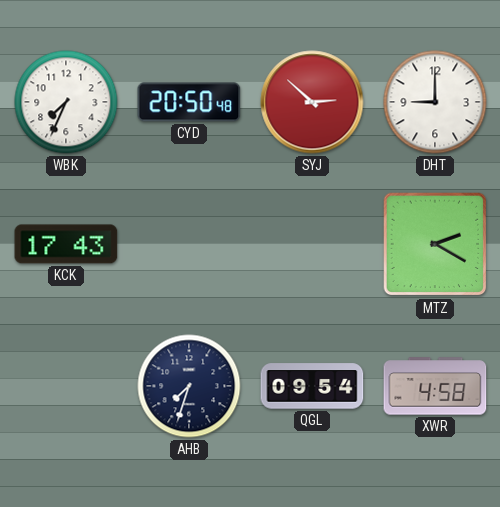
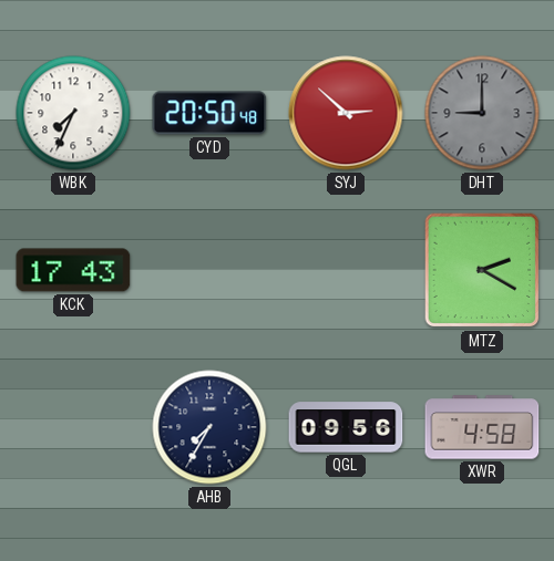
DHT dial: white -> grey (482, 113)
AHB: 7:33 -> 7:35 (209, 427)
QGL: 09:54 -> 09:56 (346, 427)
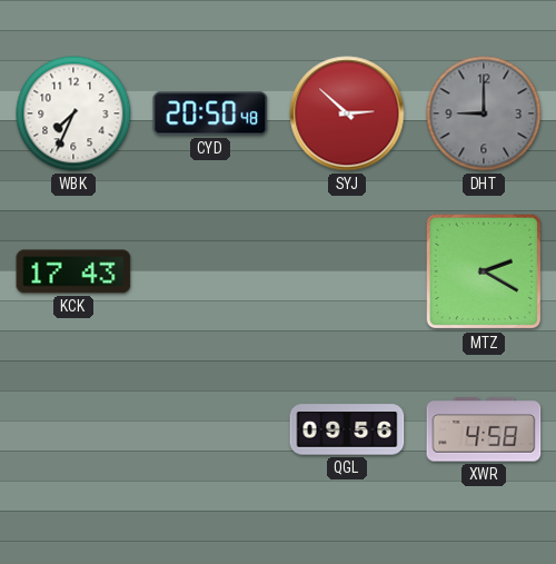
AHB: 7:35 -> none (209, 427)
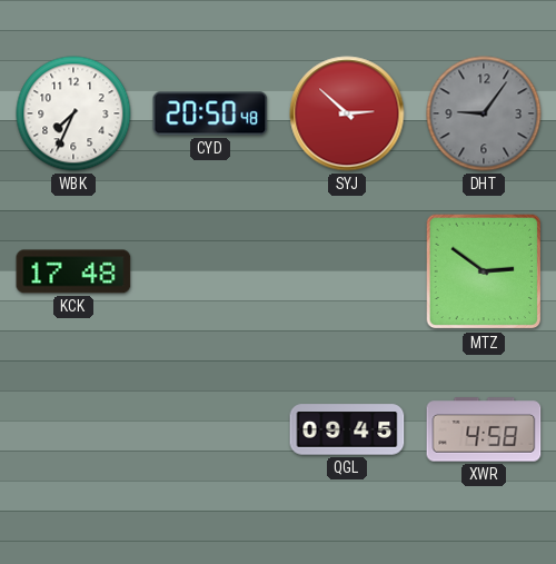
DHT: 9:00 -> 9:06 (484, 113)
KCK: 17:43 -> 17:48 (73, 271)
MTZ: 2:20 -> 2:51 (484, 271)
QGL: 09:56 -> 09:45 (347, 429)
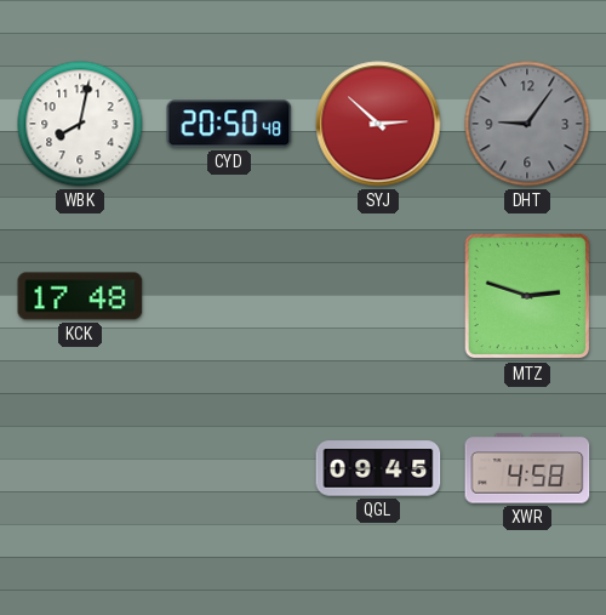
WBK: 7:34 -> 8:02 (80, 124)
MTZ: 2:51 -> 2:48 (527, 296)
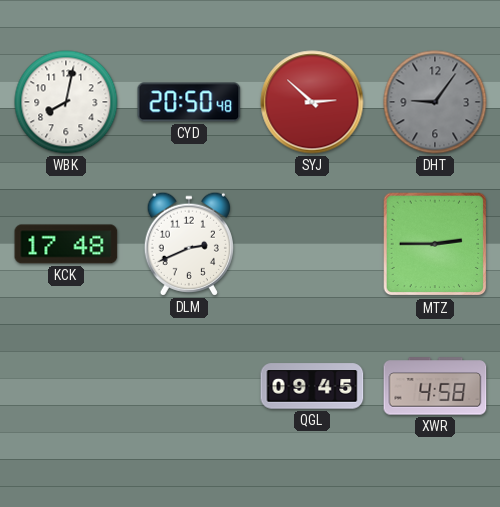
DLM: none -> 2:41 (188, 244)
MTZ: 2:48 -> 2:45 (435, 244)
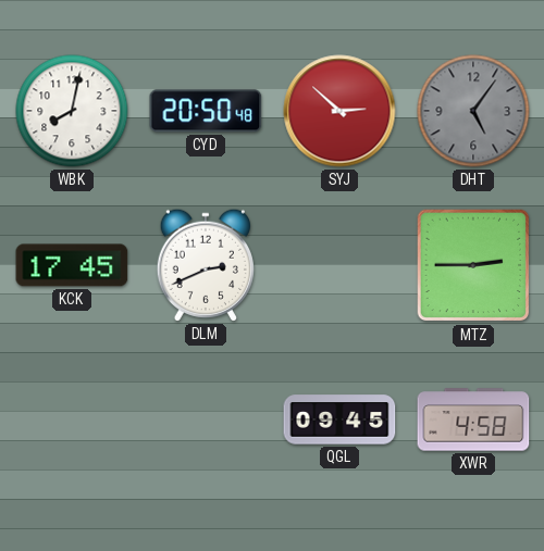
DHT: 9:06 -> 5:06 (473, 111)
KCK: 17:48 -> 17:45 (72, 265)
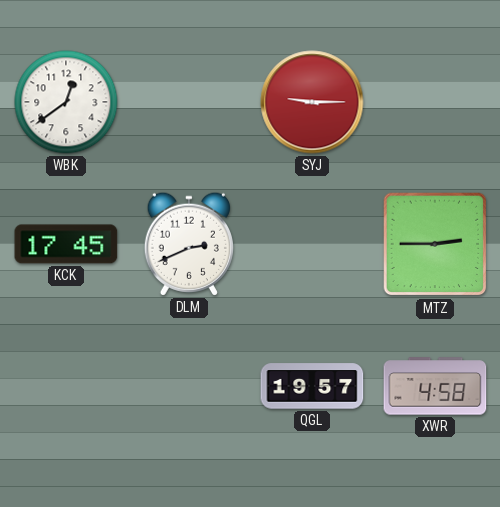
WBK: 8:02 -> 12:39 (66, 102)
CYD: 20:50 -> none (206, 111)
SYJ: 2:52 -> 9:15 (312, 102)
DHT: 5:06 -> none (473, 111)
QGL: 09:45 -> 19:57 (312, 386)
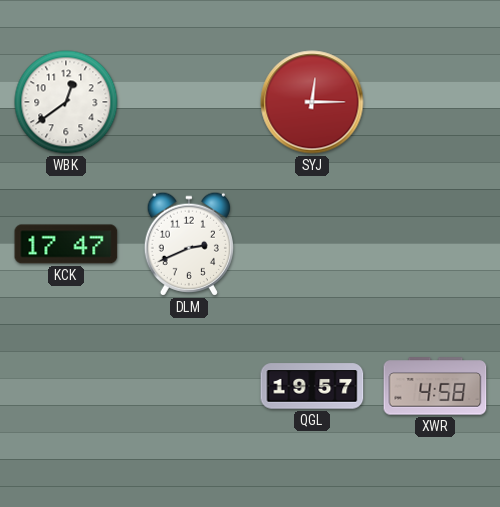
SYJ: 9:15 -> 12:15 (312, 102)
KCK: 17:45 -> 17:47 (66, 244)
MTZ: 2:45 -> none (435, 244)
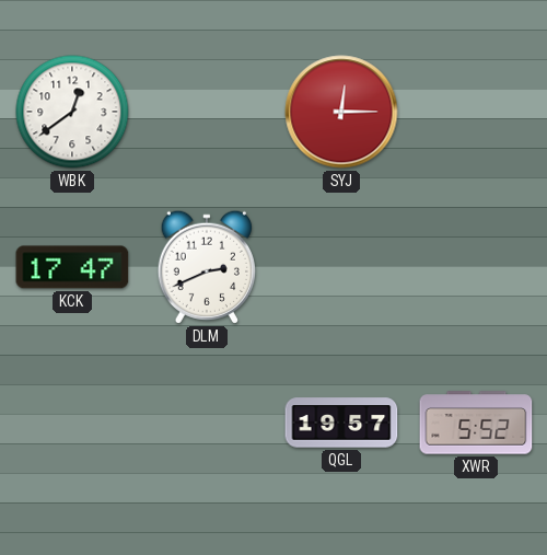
XWR: 4:58 -> 5:52 (476, 423)
